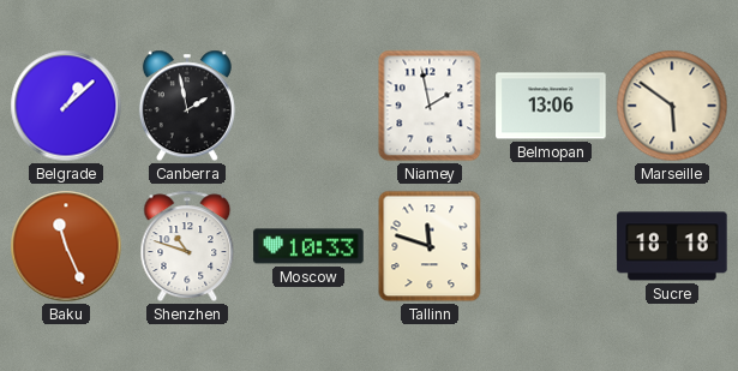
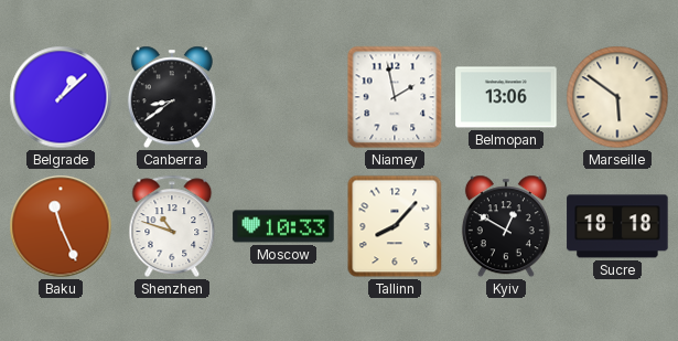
Canberra: 1:58 -> 8:39 (172, 97)
Tallinn: 11:48 -> 8:07 (395, 226)
Kyiv: none -> 12:50 (506, 226)
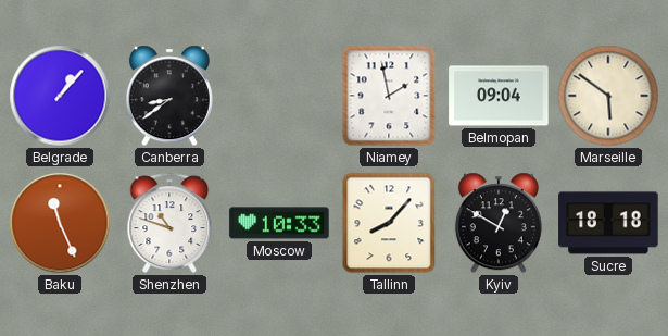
Belgrade: 1:08 -> 1:07 (60, 96)
Belmopan: 13:06 -> 09:04 (499, 96)
